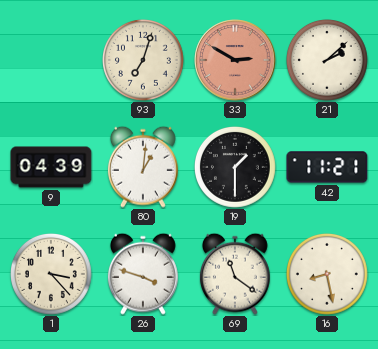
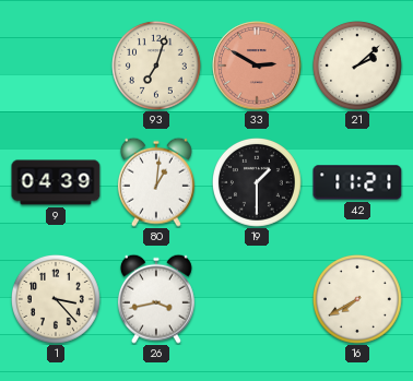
26: 3:48 -> 3:43 (156, 299)
69: 11:21 -> none (235, 274)
16: 8:28 -> 7:40 (358, 300)
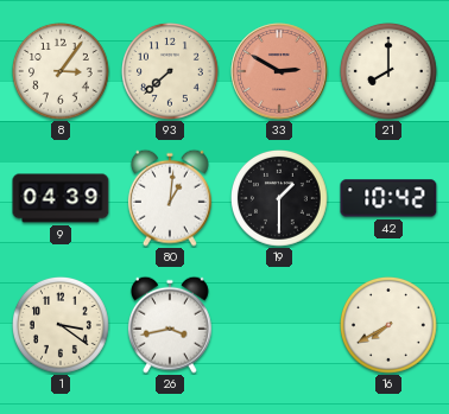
8: none -> 3:06 (62, 72)
93: 7:03 -> 7:38 (171, 72)
21: 2:08 -> 8:00 (390, 72)
42: 11:21 -> 10:42 (388, 198)
1: 3:23 -> 3:21 (62, 326)
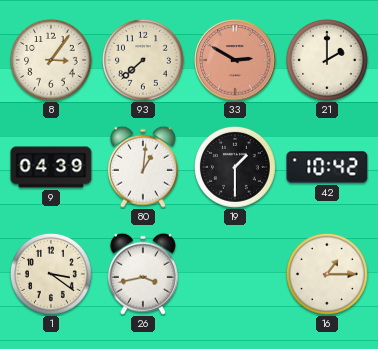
21: 8:00 -> 2:00 (328, 61)
16: 7:40 -> 1:15 (328, 275)
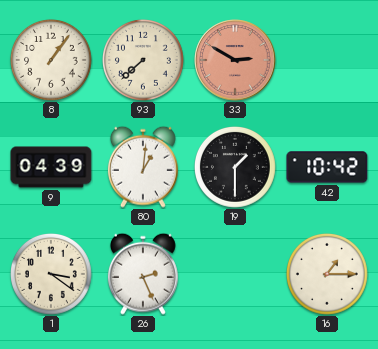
8: 3:06 -> 1:06 (52, 61)
21: 2:00 -> none (328, 61)
26: 3:43 -> 2:26 (143, 274)
